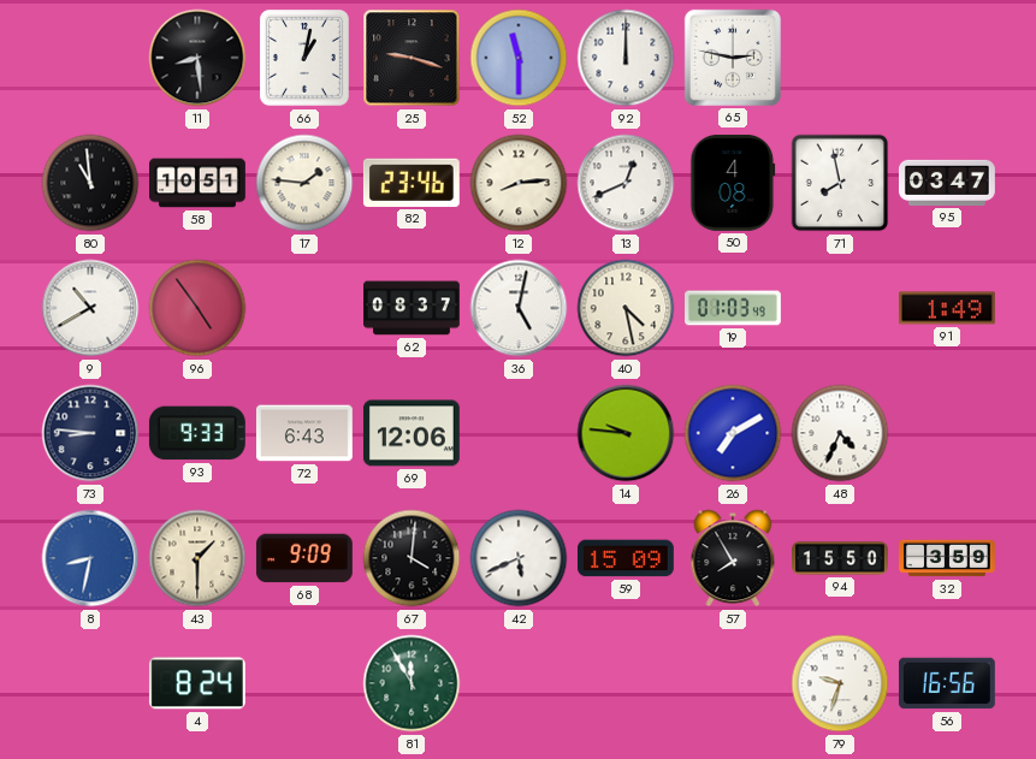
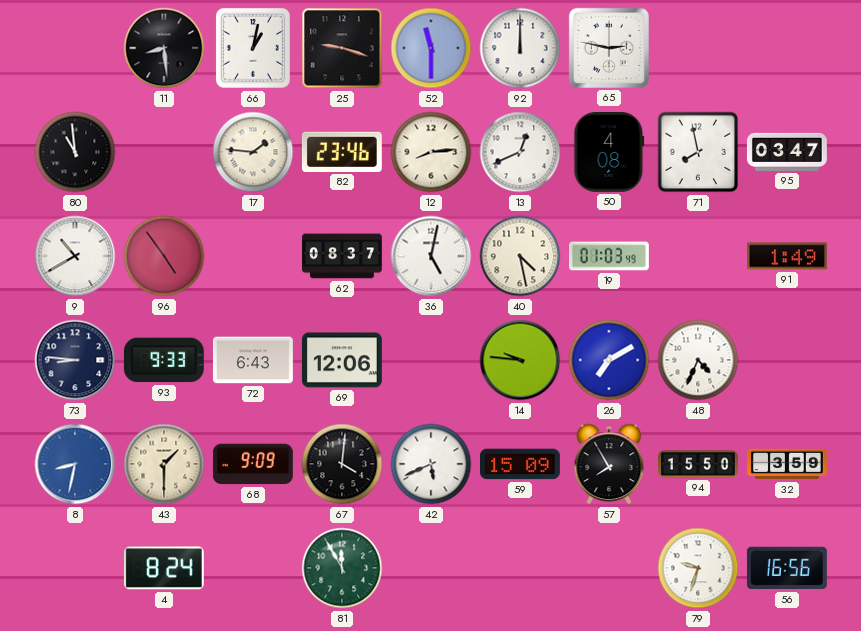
58: 10:51 -> none (199, 183)
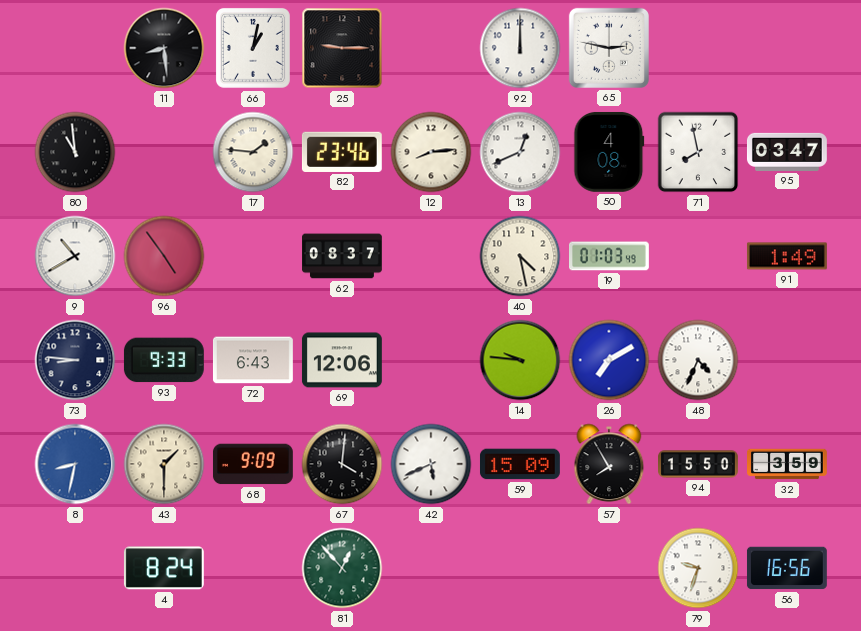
25: 9:18 -> 9:15 (342, 48)
52: 11:30 -> none (431, 48)
36: 5:02 -> none (431, 256)
81: 11:55 -> 12:53 (342, 568)
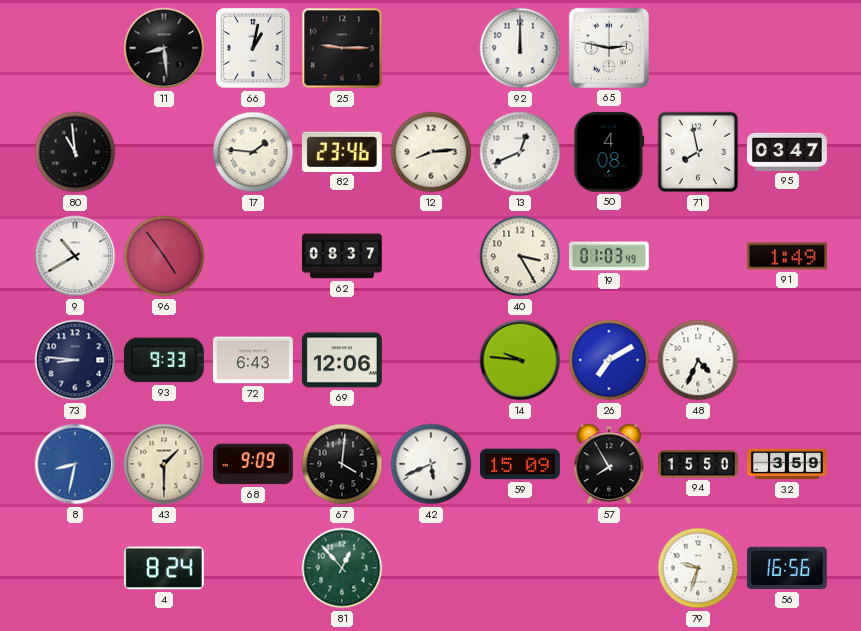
40: 4:28 -> 3:25 (520, 256)
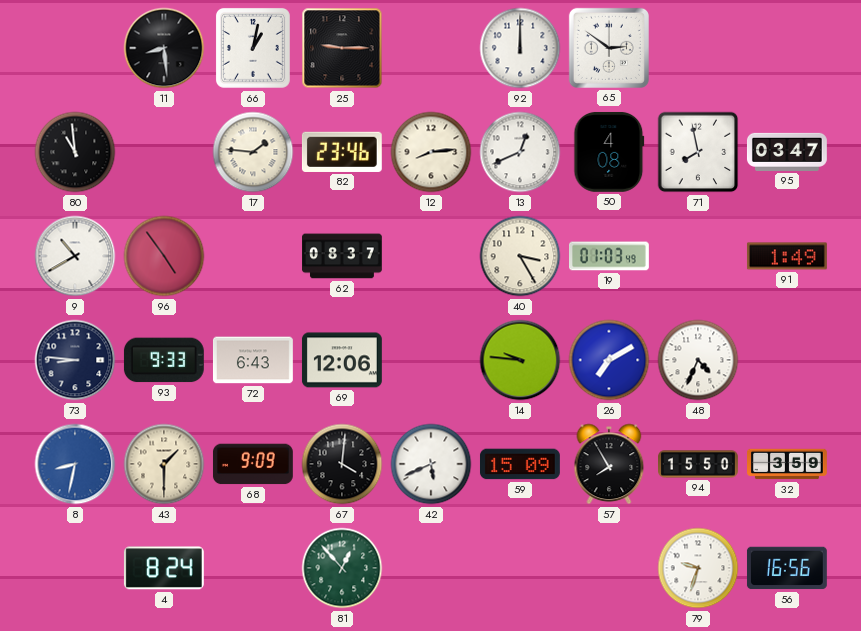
65: 2:47 -> 2:51 (609, 48)
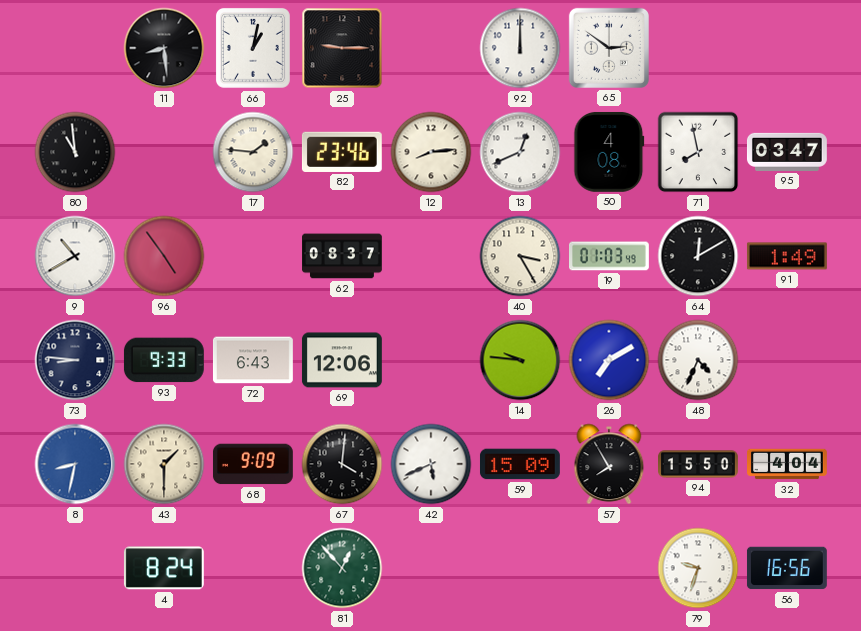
64: none -> 12:10 (698, 256)
32: 3:59 -> 4:04 (788, 464)
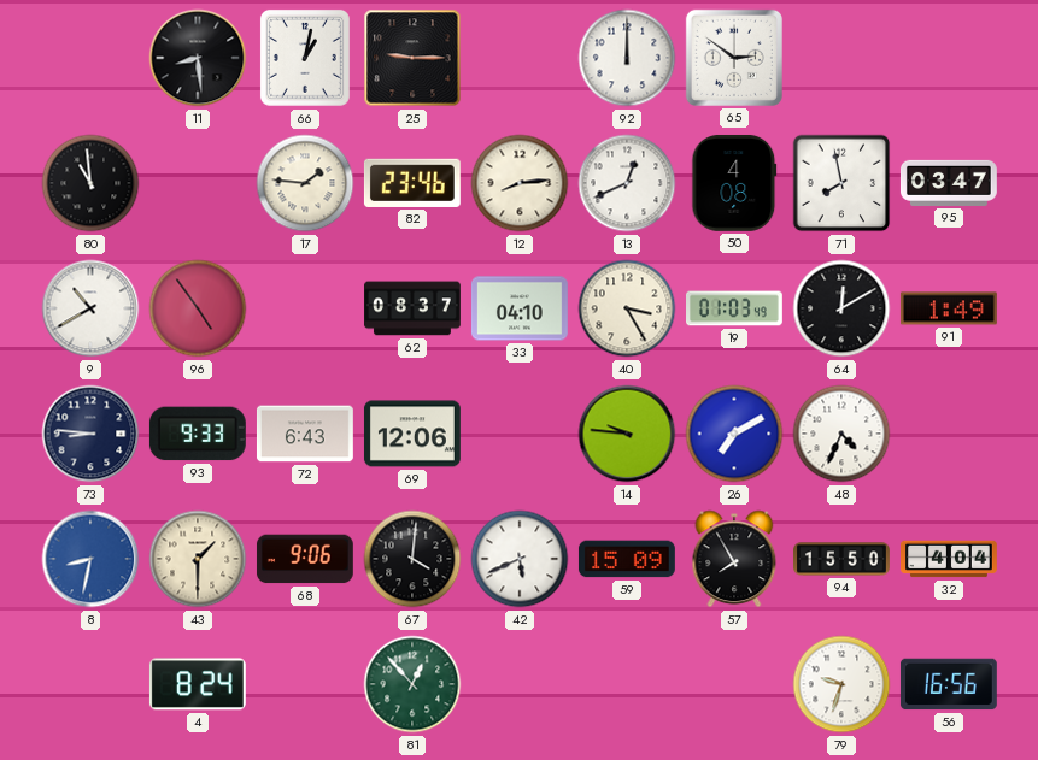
33: none -> 04:10 (520, 308)
68: 9:09 -> 9:06 (305, 559)
